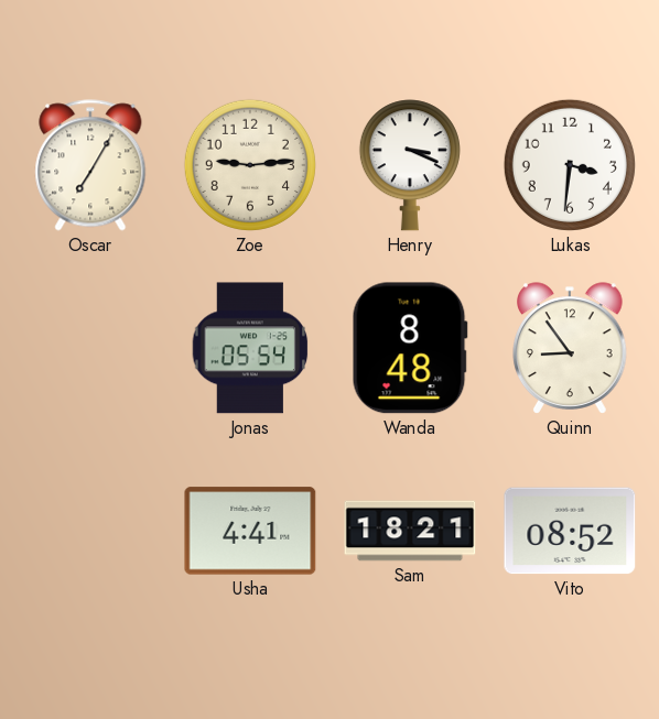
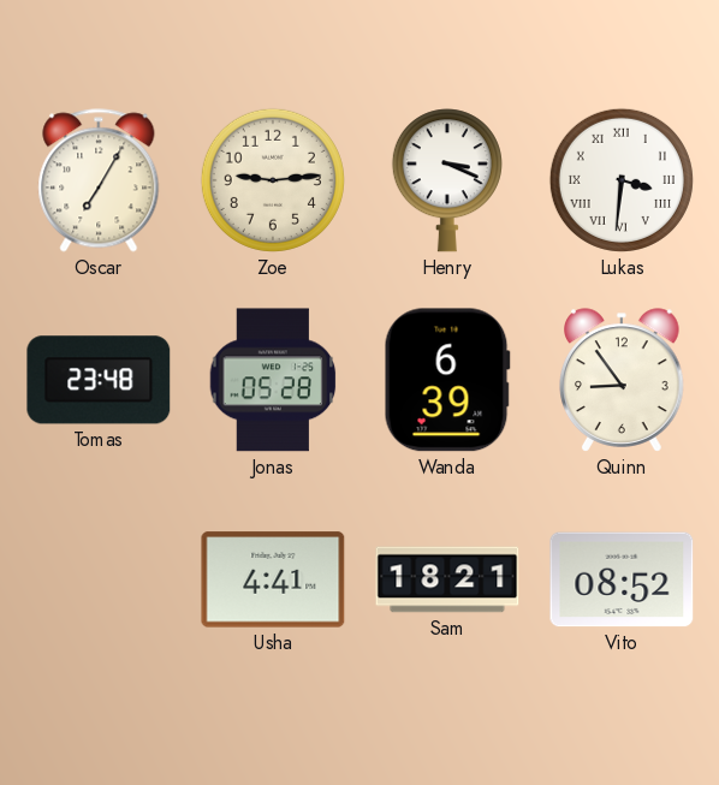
Lukas numerals: Arabic -> Roman (622, 180)
Tomas: none -> 23:48 (99, 380)
Jonas: 05:54 -> 05:28 (273, 380)
Wanda: 8:48 -> 6:39 (447, 380)
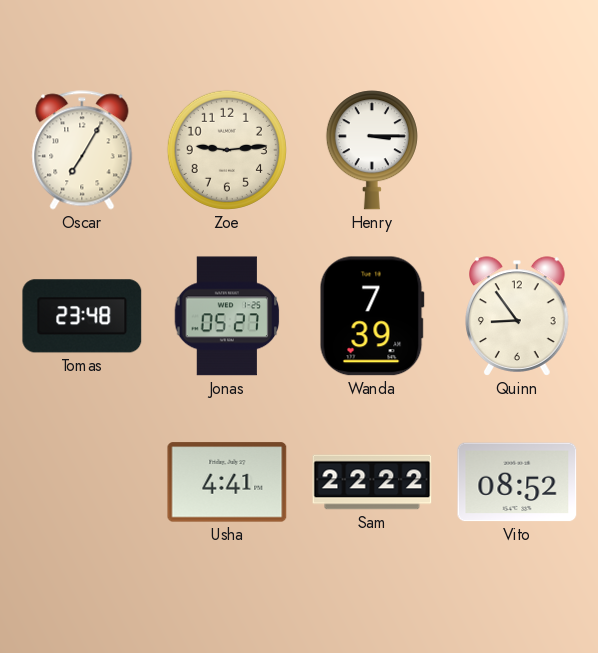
Henry: 3:19 -> 3:15 (372, 150)
Lukas: 3:31 -> none (622, 180)
Jonas: 05:28 -> 05:27 (227, 316)
Wanda: 6:39 -> 7:39 (372, 316)
Sam: 18:21 -> 22:22 (372, 482)
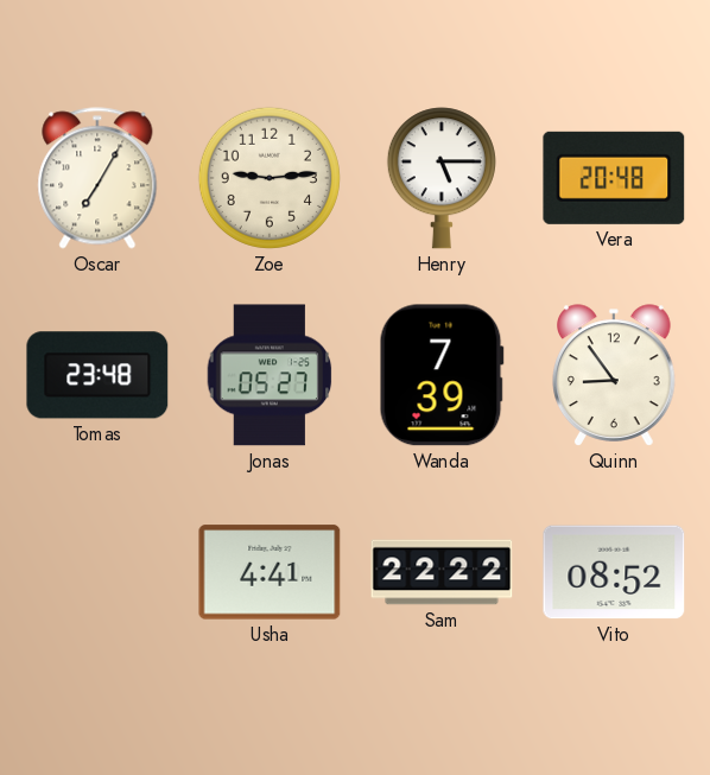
Henry: 3:15 -> 5:15 (442, 178)
Vera: none -> 20:48 (614, 178)
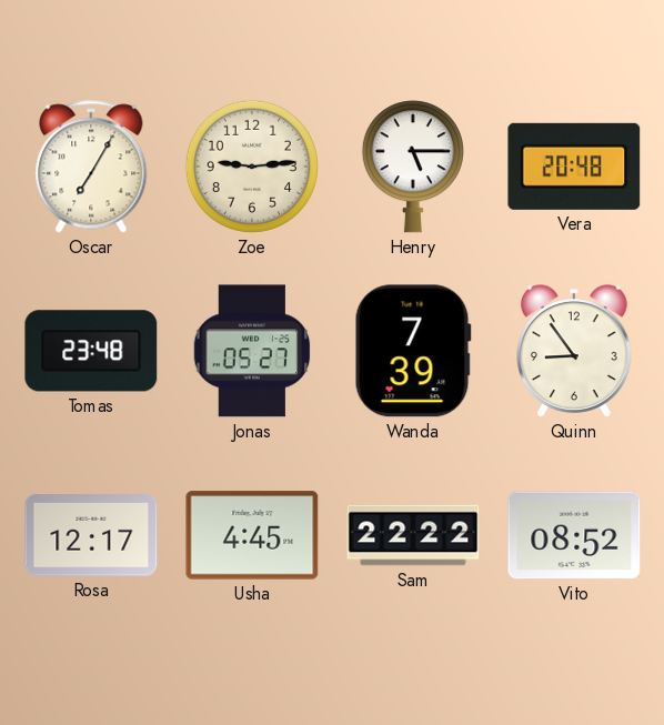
Rosa: none -> 12:17 (91, 535)
Usha: 4:41 -> 4:45 (252, 535)
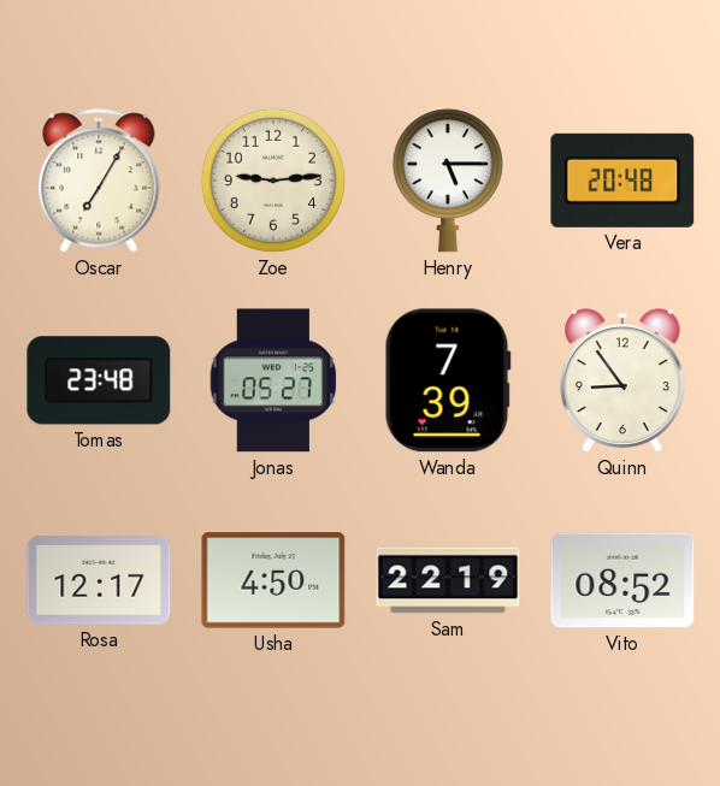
Usha: 4:45 -> 4:50 (273, 580)
Sam: 22:22 -> 22:19 (448, 580)
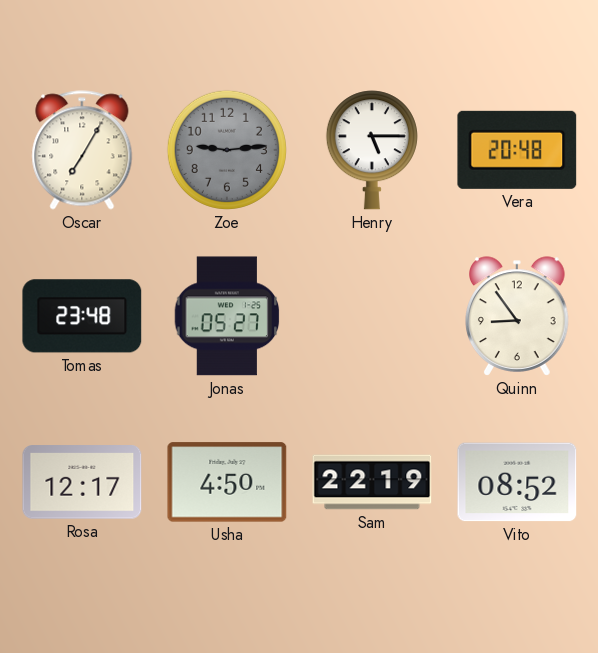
Zoe dial: cream -> grey (227, 150)
Wanda: 7:39 -> none (448, 380)
